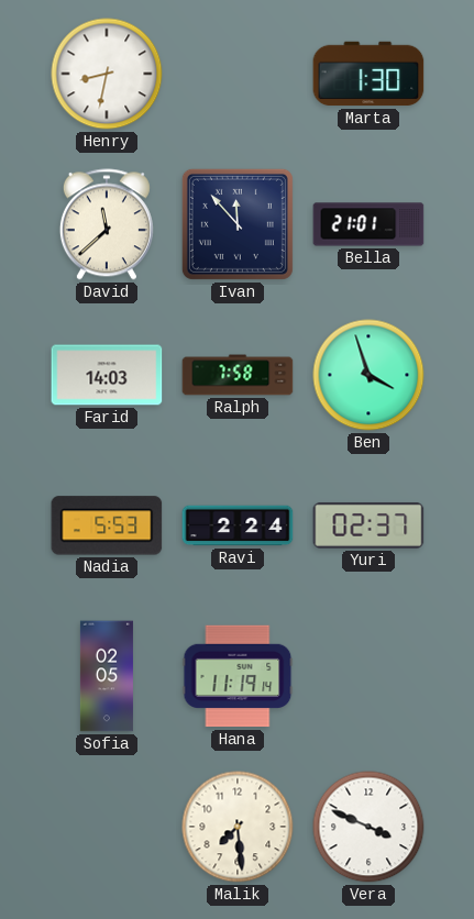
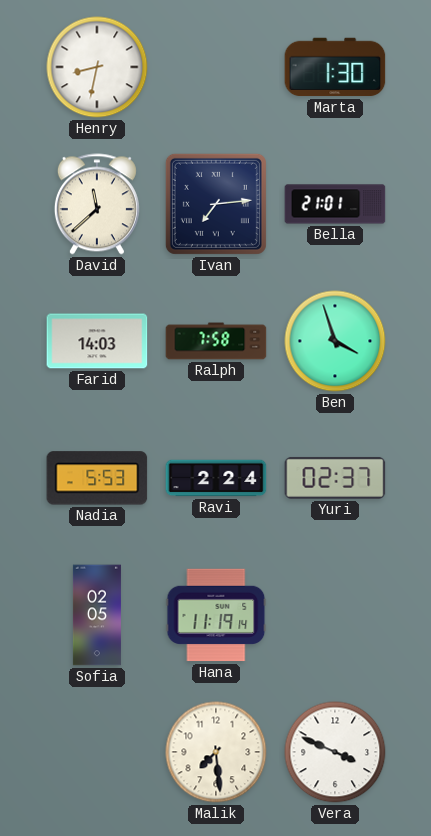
Ivan: 11:53 -> 7:14 (216, 204)
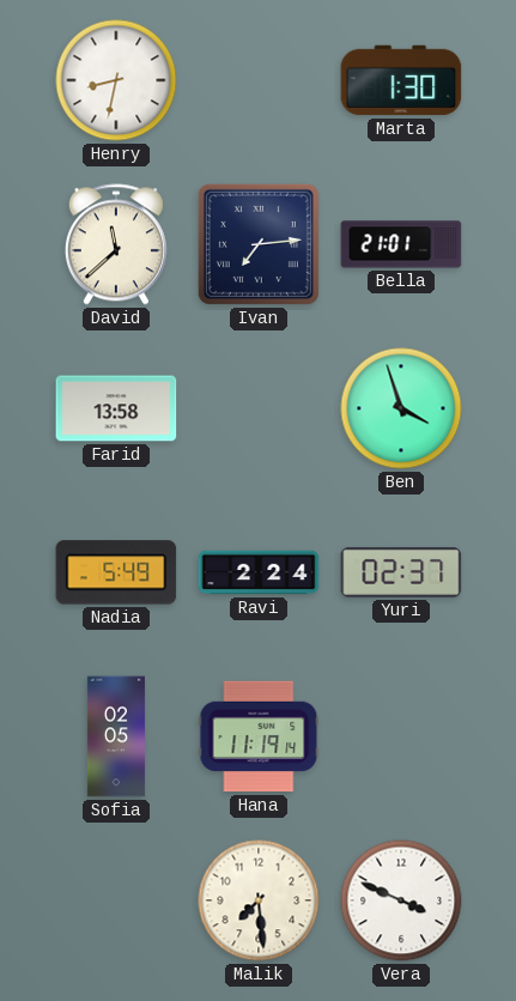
Farid: 14:03 -> 13:58 (116, 408)
Ralph: 7:58 -> none (216, 341)
Nadia: 5:53 -> 5:49 (116, 572)
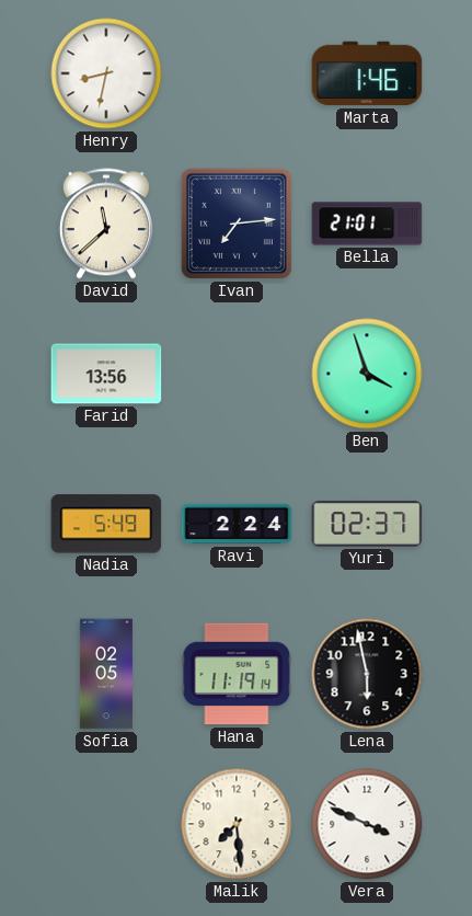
Marta: 1:30 -> 1:46 (367, 73)
Farid: 13:58 -> 13:56 (106, 374)
Lena: none -> 5:58 (367, 674)
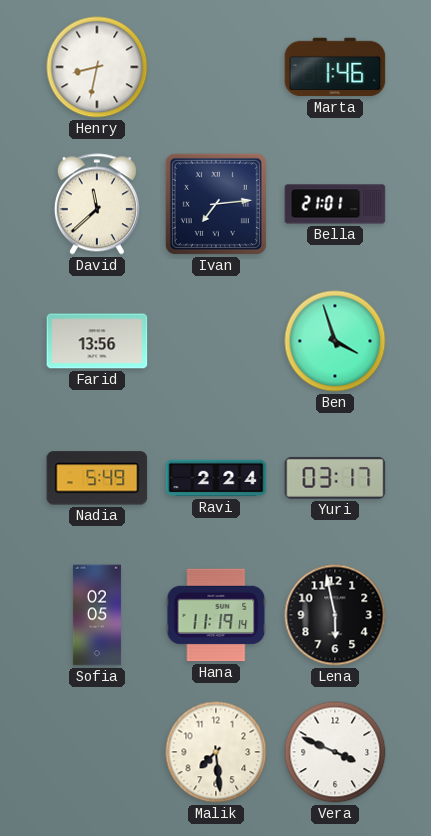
Yuri: 02:37 -> 03:17 (335, 478)
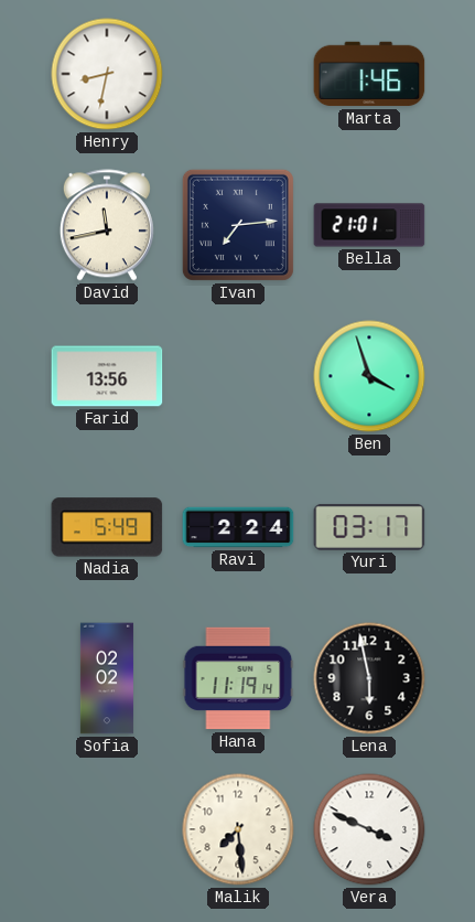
David: 11:38 -> 11:43 (107, 225)
Sofia: 02:05 -> 02:02 (107, 678)
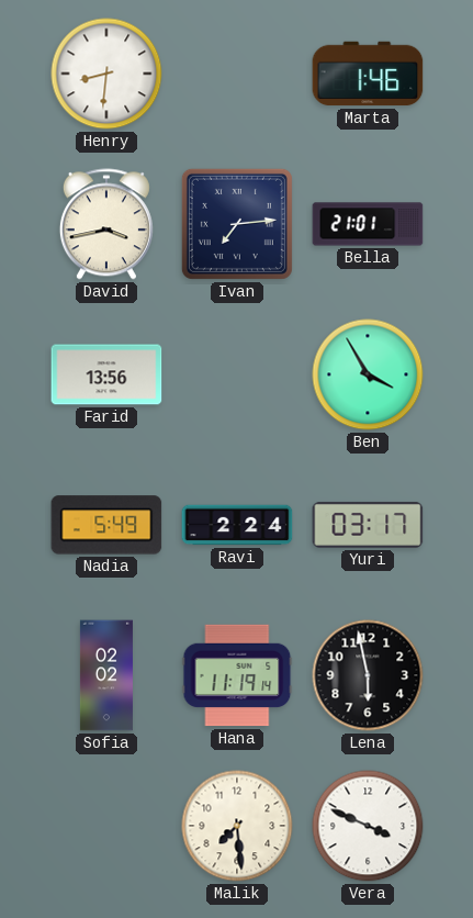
Henry: 8:32 -> 8:31 (106, 74)
David: 11:43 -> 3:43 (106, 224)
Ben: 3:57 -> 3:55 (368, 374)
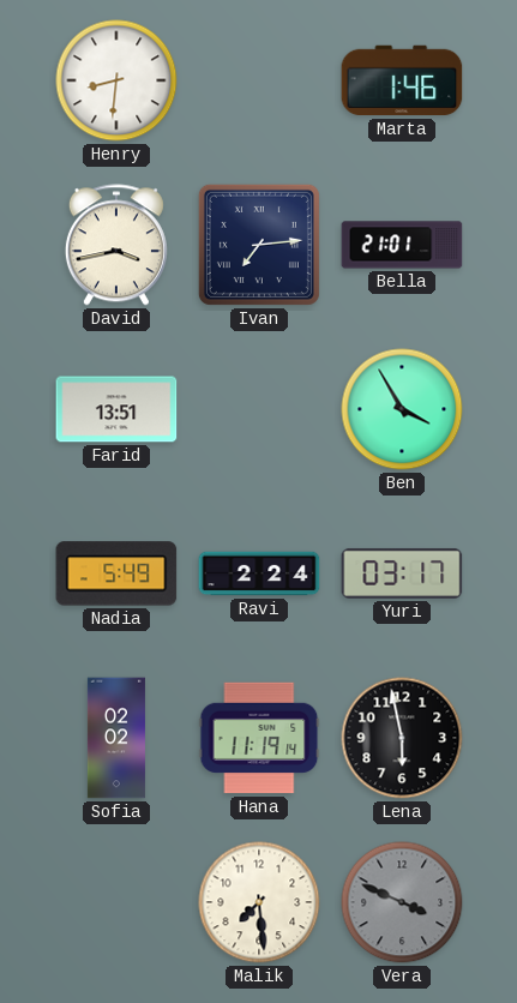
Farid: 13:56 -> 13:51 (116, 409)
Vera dial: white -> grey (402, 902)
